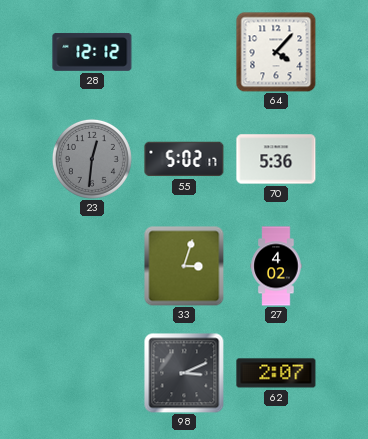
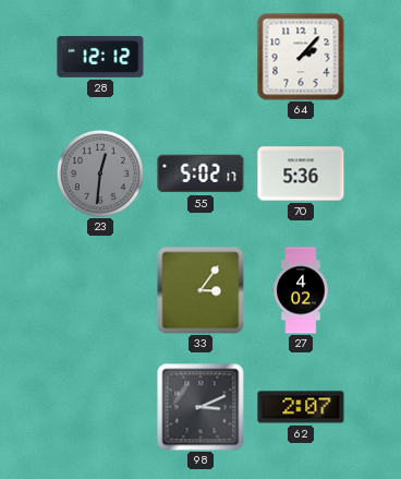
64: 4:07 -> 2:07 (301, 57)
33: 3:03 -> 3:06 (200, 290)
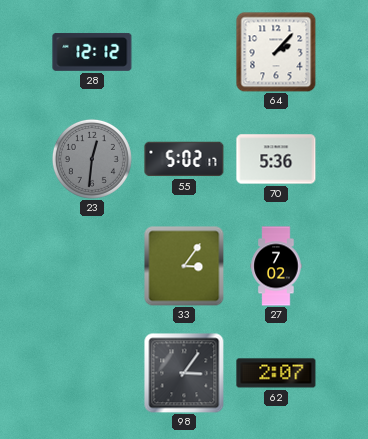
27: 4:02 -> 7:02 (276, 266)
98: 3:11 -> 3:06 (184, 373)
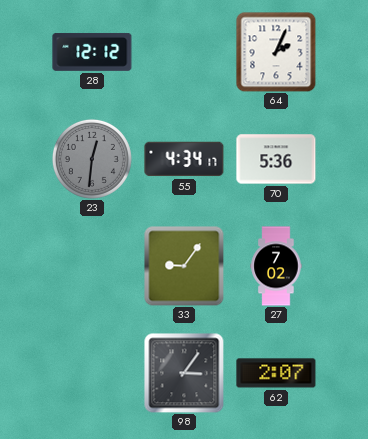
64: 2:07 -> 2:04 (276, 52)
55: 5:02 -> 4:34 (184, 159)
33: 3:06 -> 9:06 (184, 266)
